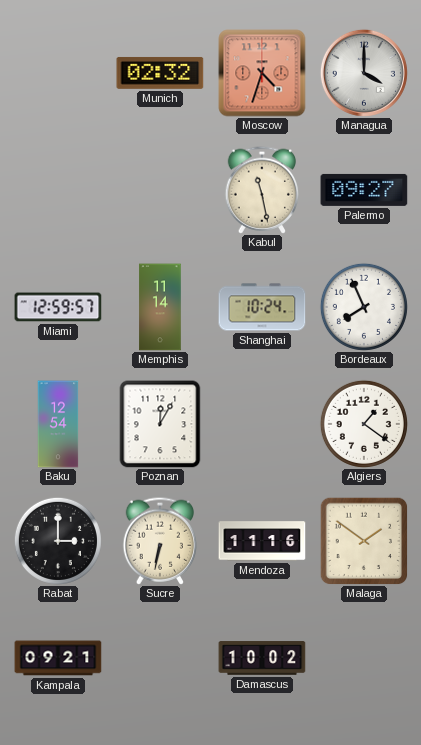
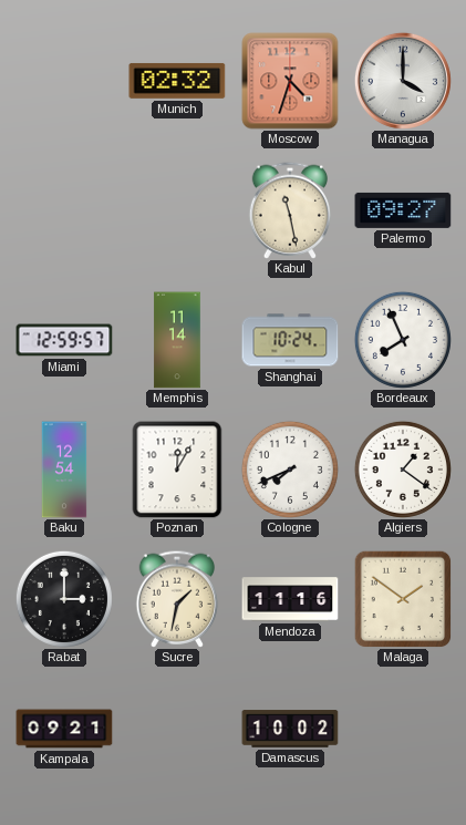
Cologne: none -> 7:41 (290, 470)
Sucre: 6:32 -> 1:32 (177, 599)
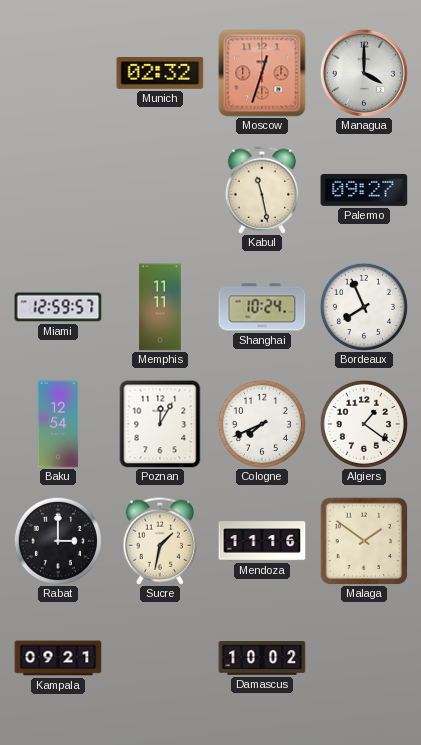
Moscow: 4:33 -> 12:33 (262, 73)
Memphis: 11:14 -> 11:11 (160, 307)
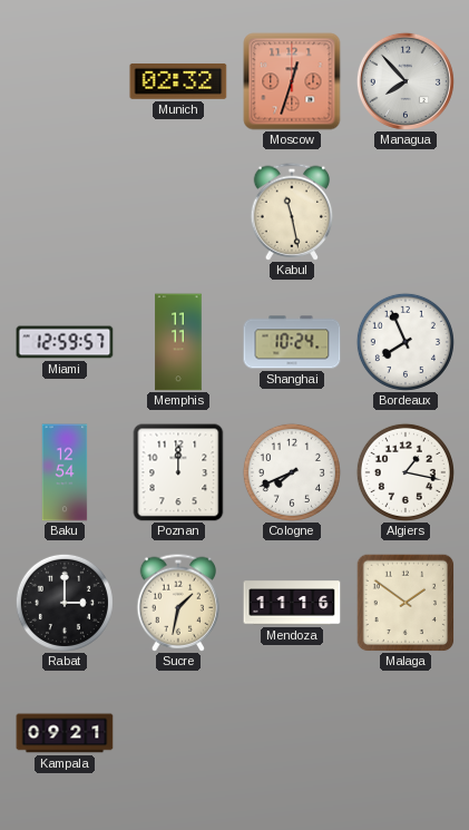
Managua: 4:00 -> 7:53 (406, 81)
Palermo: 09:27 -> none (364, 190)
Poznan: 12:05 -> 12:00 (178, 472)
Algiers: 1:21 -> 1:17 (406, 472)
Damascus: 10:02 -> none (262, 658)
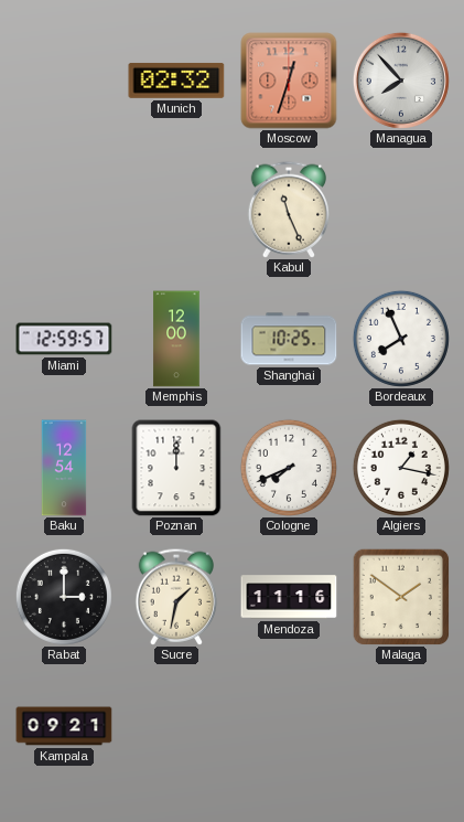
Kabul: 11:28 -> 11:26 (289, 210)
Memphis: 11:11 -> 12:00 (176, 339)
Shanghai: 10:24 -> 10:25 (289, 339)
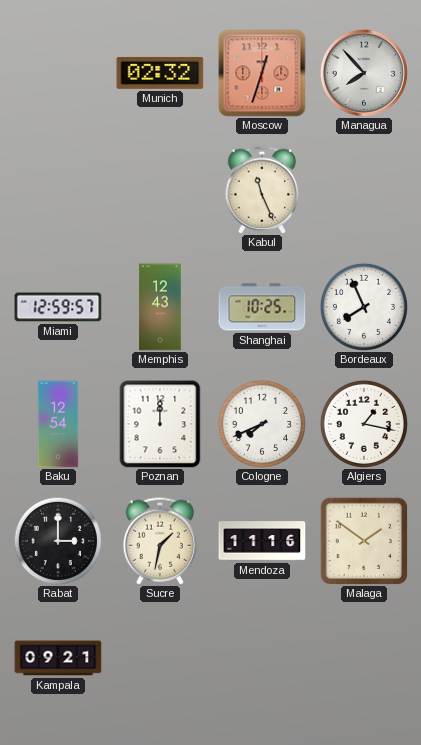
Memphis: 12:00 -> 12:43 (160, 307)
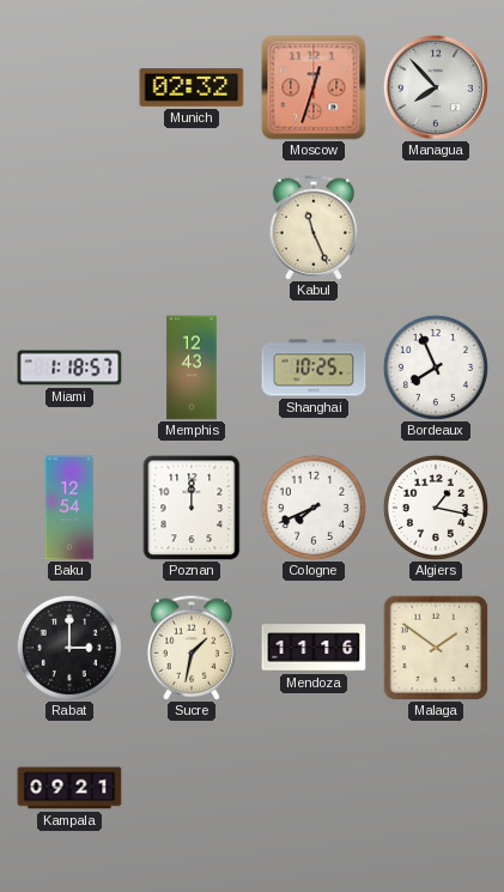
Miami: 12:59 -> 1:18 (69, 368)
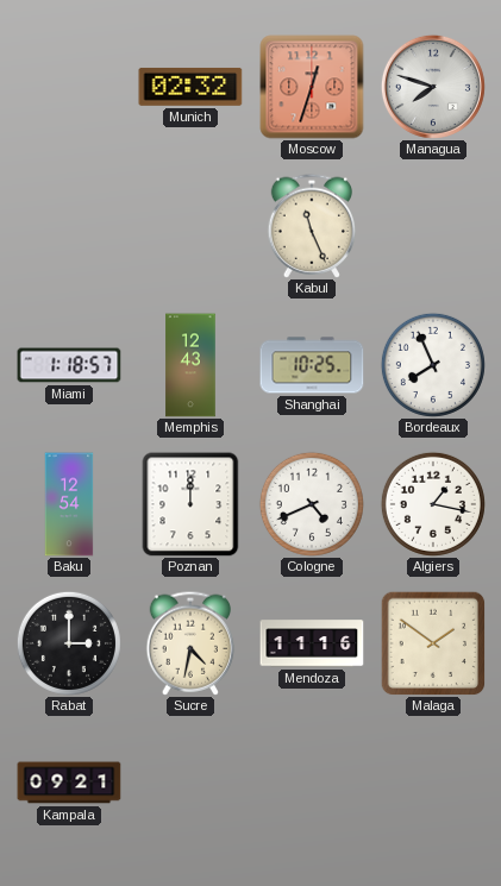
Managua: 7:53 -> 7:48 (433, 87)
Cologne: 7:41 -> 4:41 (312, 504)
Sucre: 1:32 -> 4:32 (190, 643)
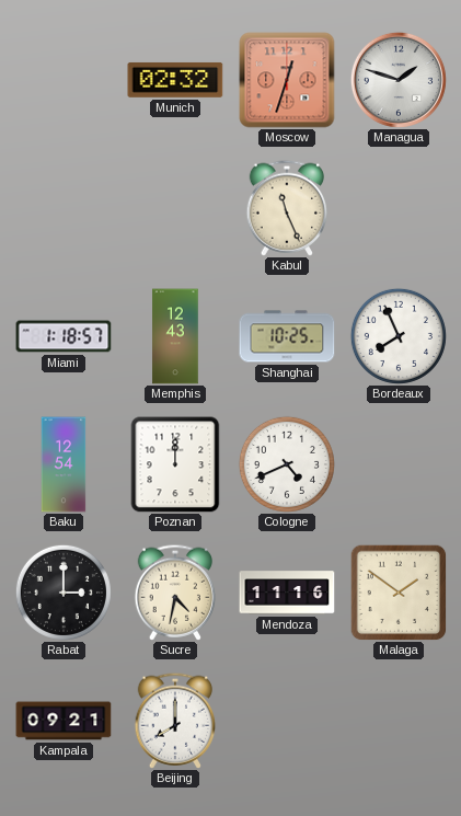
Managua: 7:48 -> 1:48 (399, 80)
Algiers: 1:17 -> none (433, 504)
Beijing: none -> 8:00 (175, 721)
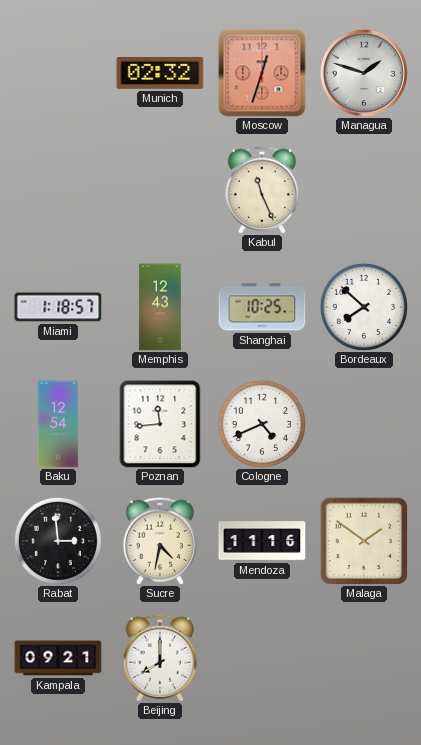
Bordeaux: 7:56 -> 7:52 (364, 307)
Poznan: 12:00 -> 11:44 (160, 424)
Rabat: 3:00 -> 2:59 (58, 541)
